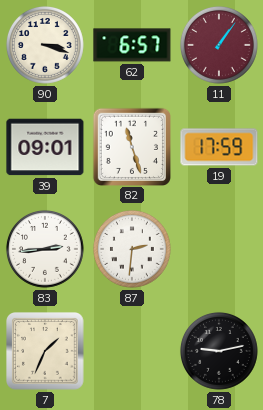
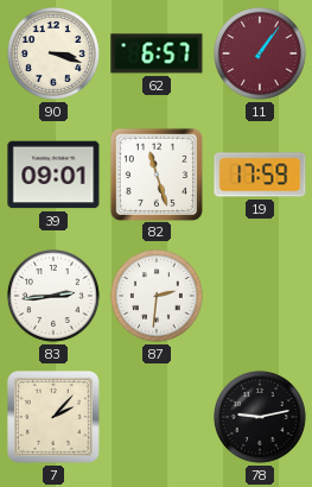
7: 1:34 -> 2:07 (55, 418)
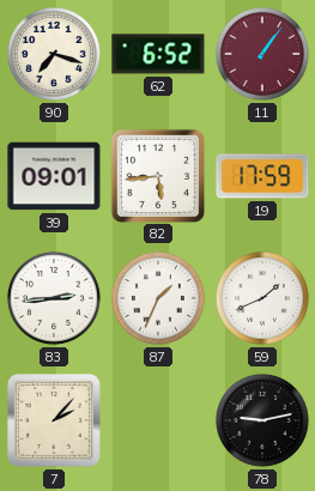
90: 3:18 -> 7:18 (54, 54)
62: 6:57 -> 6:52 (158, 54)
82: 11:27 -> 5:44 (157, 175)
87: 2:31 -> 1:34 (158, 298)
59: none -> 1:41 (262, 298)
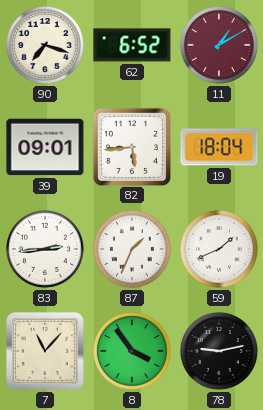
11: 1:06 -> 1:10 (219, 45)
19: 17:59 -> 18:04 (219, 147)
7: 2:07 -> 11:07 (46, 352)
8: none -> 3:54 (132, 351)
